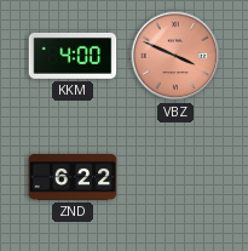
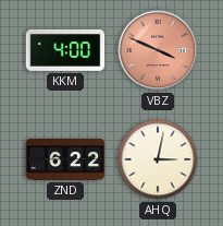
AHQ: none -> 3:02 (158, 159)
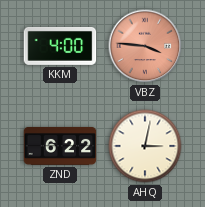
VBZ: 3:49 -> 3:46 (145, 46)
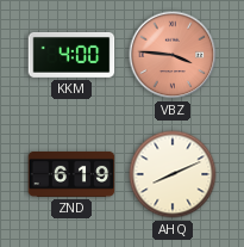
ZND: 6:22 -> 6:19 (71, 174)
AHQ: 3:02 -> 8:11 (173, 174)
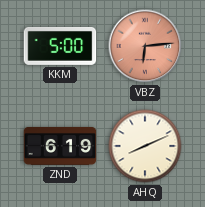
KKM: 4:00 -> 5:00 (60, 47)
VBZ: 3:46 -> 6:14 (145, 46)
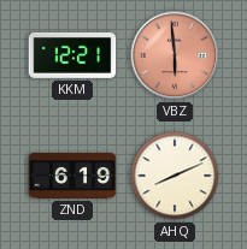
KKM: 5:00 -> 12:21 (72, 57)
VBZ: 6:14 -> 5:59 (175, 55)
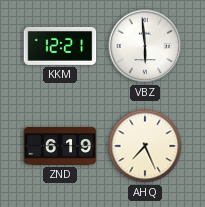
VBZ dial: salmon -> white (145, 46)
AHQ: 8:11 -> 7:26 (145, 146)
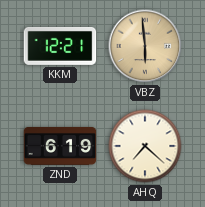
VBZ dial: white -> champagne (145, 46)
AHQ: 7:26 -> 7:22 (145, 146)
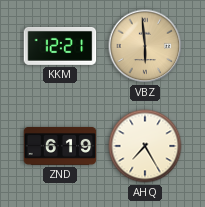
AHQ: 7:22 -> 7:25 (145, 146)
